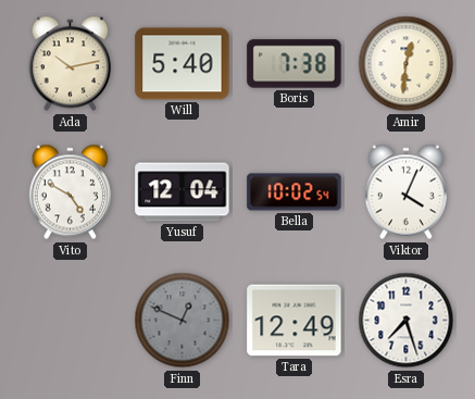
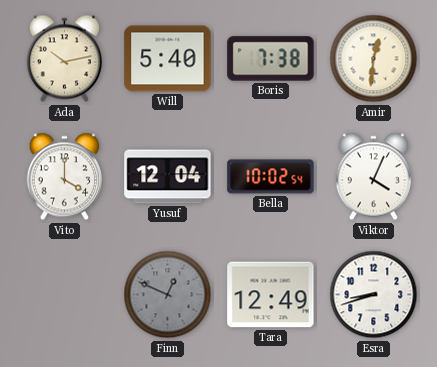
Vito: 4:50 -> 4:00 (64, 177)
Esra: 7:27 -> 8:42 (374, 295)
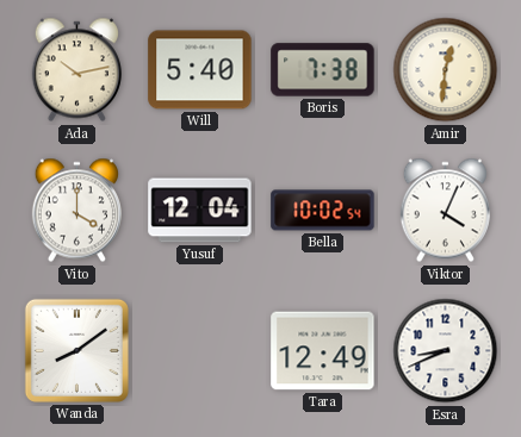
Wanda: none -> 8:09 (76, 350)
Finn: 12:49 -> none (168, 295)
Esra: 8:42 -> 8:41 (446, 351)
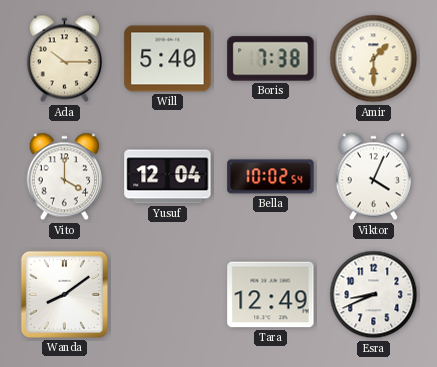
Ada: 10:13 -> 10:15 (64, 59)
Amir: 12:31 -> 1:30 (374, 59)
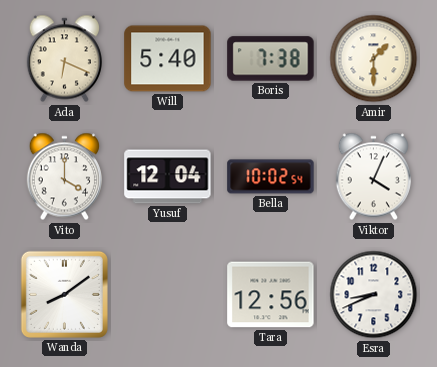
Ada: 10:15 -> 6:19 (64, 59)
Tara: 12:49 -> 12:56 (271, 295)
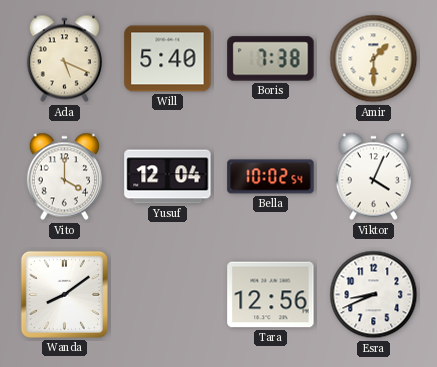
Ada: 6:19 -> 5:19 (64, 59)
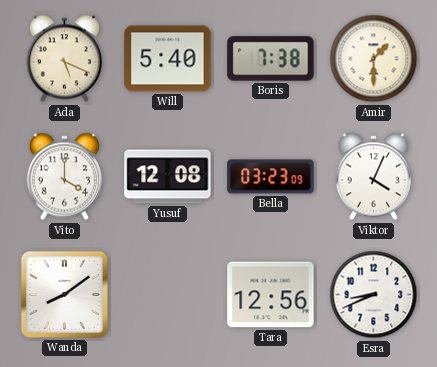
Yusuf: 12:04 -> 12:08 (168, 177)
Bella: 10:02 -> 03:23 (271, 177)
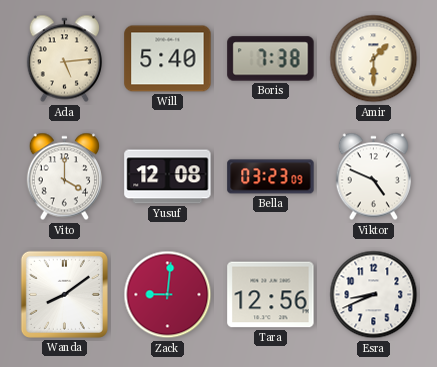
Ada: 5:19 -> 5:14 (64, 59)
Viktor: 4:04 -> 4:49 (373, 177)
Zack: none -> 9:01 (168, 295)
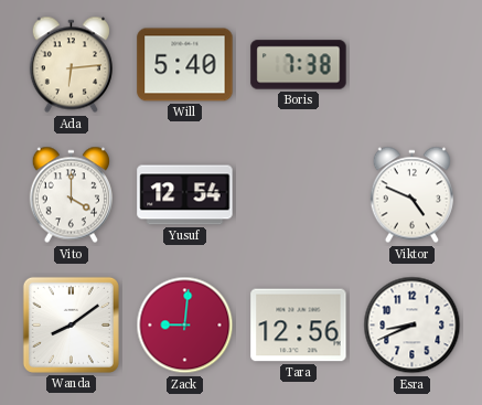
Ada: 5:14 -> 6:14 (71, 65)
Amir: 1:30 -> none (374, 59)
Yusuf: 12:08 -> 12:54 (185, 195)
Bella: 03:23 -> none (271, 177)
